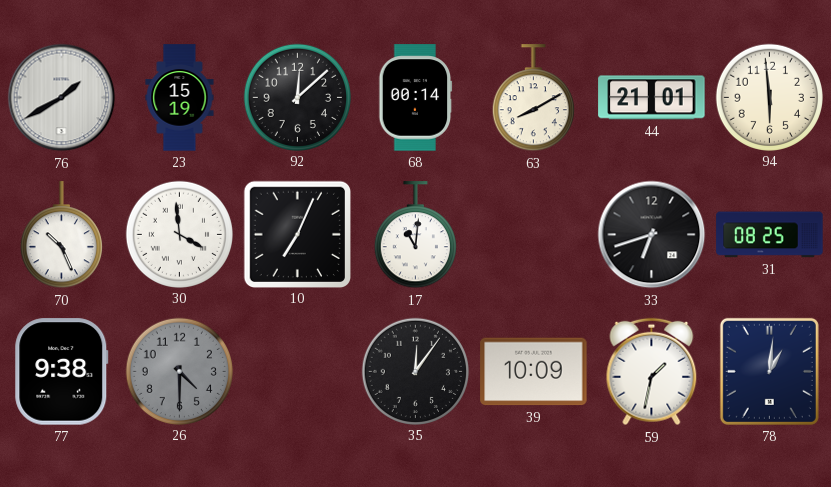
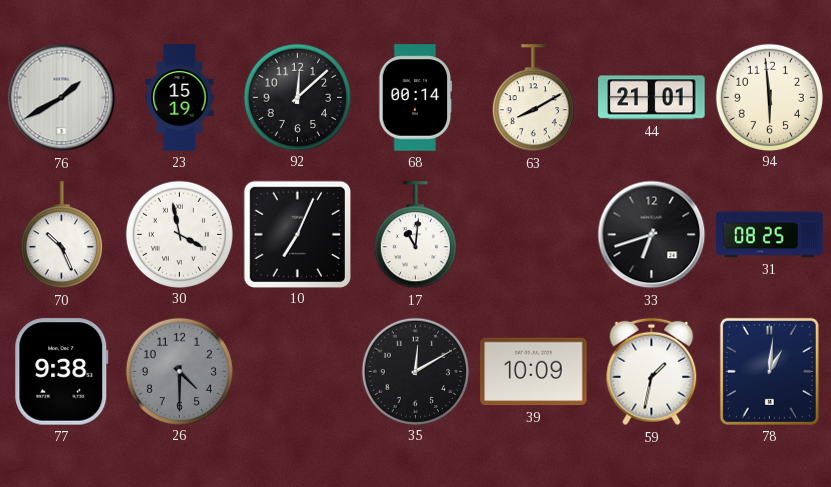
30: 3:59 -> 3:58 (179, 234)
35: 12:06 -> 12:10 (415, 371)
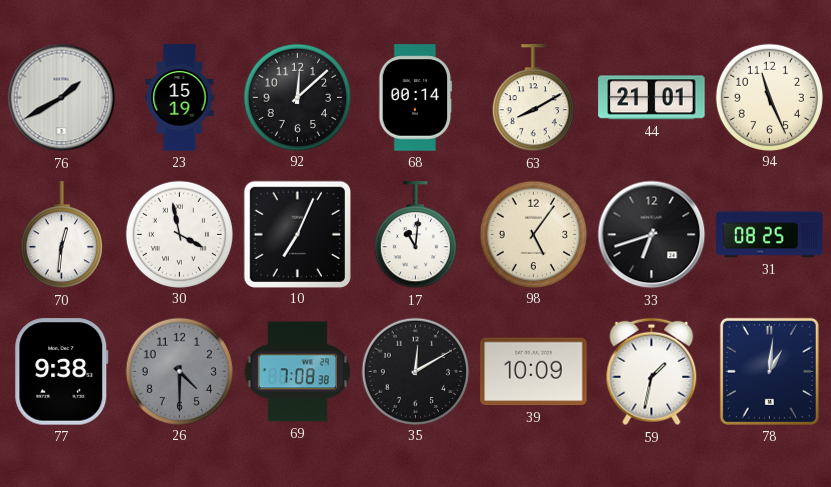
94: 5:59 -> 11:26 (769, 97)
70: 10:26 -> 12:31 (61, 235)
98: none -> 5:06 (533, 234)
69: none -> 7:08 (297, 372)
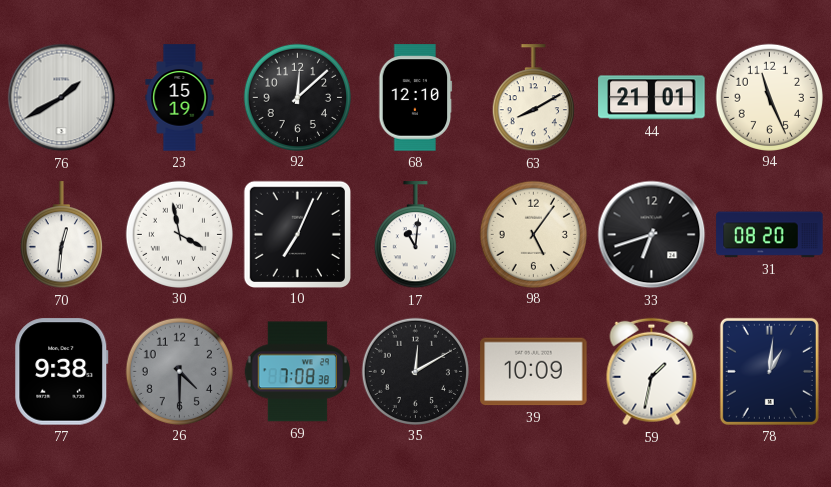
68: 00:14 -> 12:10 (416, 98)
31: 08:25 -> 08:20 (770, 235)
